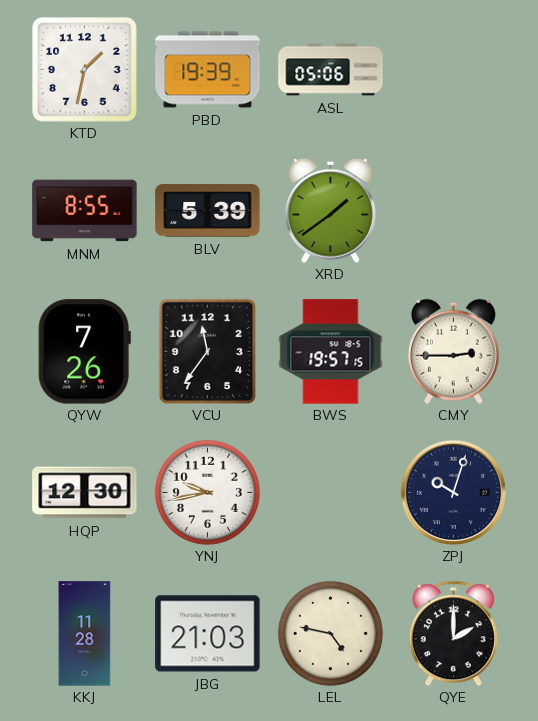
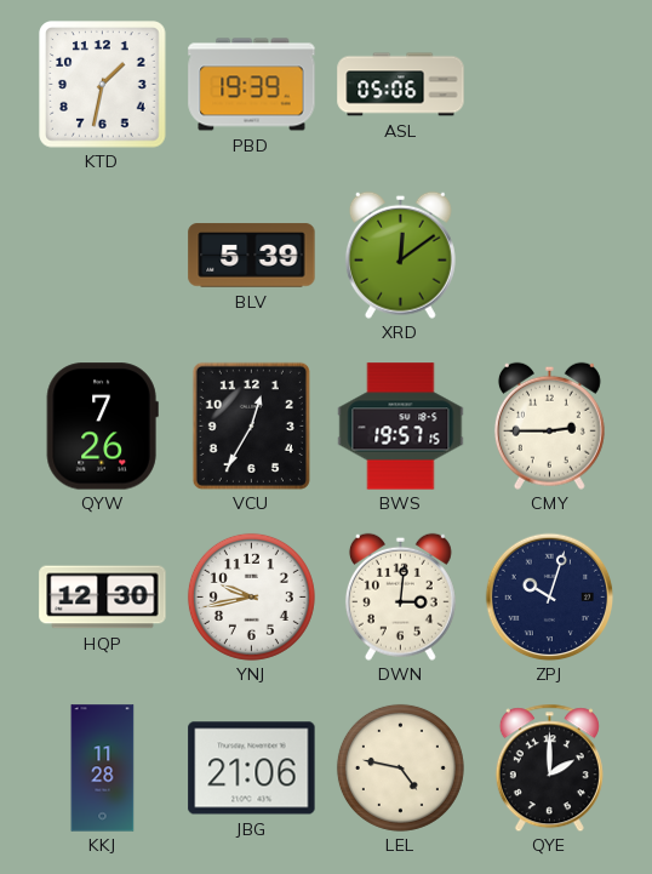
MNM: 8:55 -> none (85, 211)
XRD: 1:39 -> 12:09 (400, 255)
VCU: 11:36 -> 12:35 (251, 425)
DWN: none -> 3:01 (400, 596)
JBG: 21:03 -> 21:06 (252, 769)
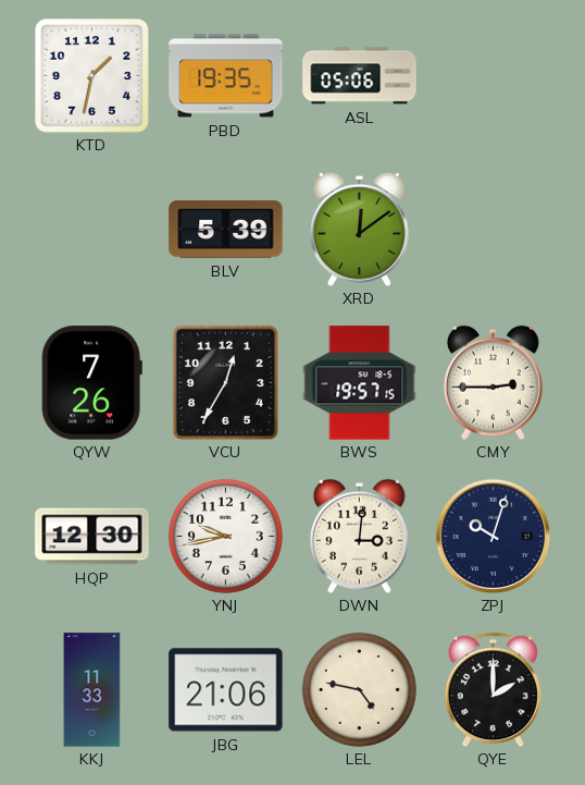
PBD: 19:39 -> 19:35 (226, 76)
KKJ: 11:28 -> 11:33 (92, 690)
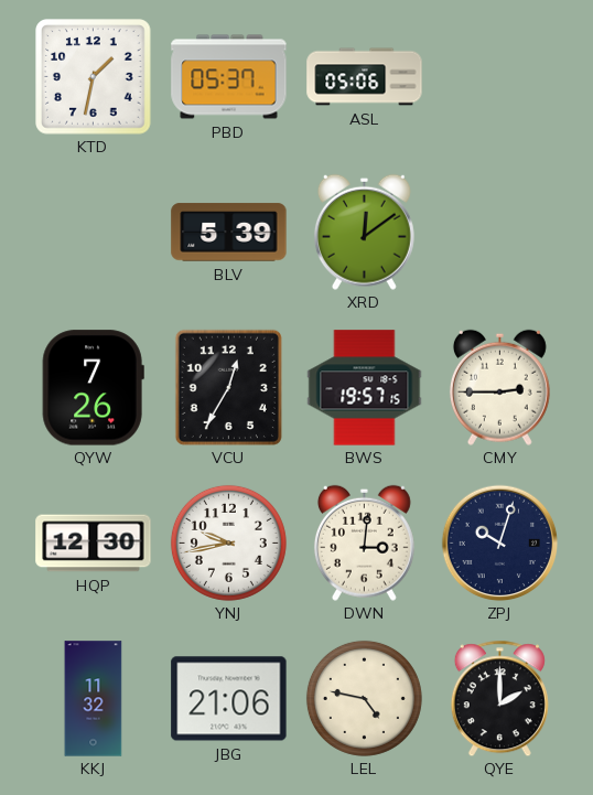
PBD: 19:35 -> 05:37 (229, 77)
KKJ: 11:33 -> 11:32 (94, 699)
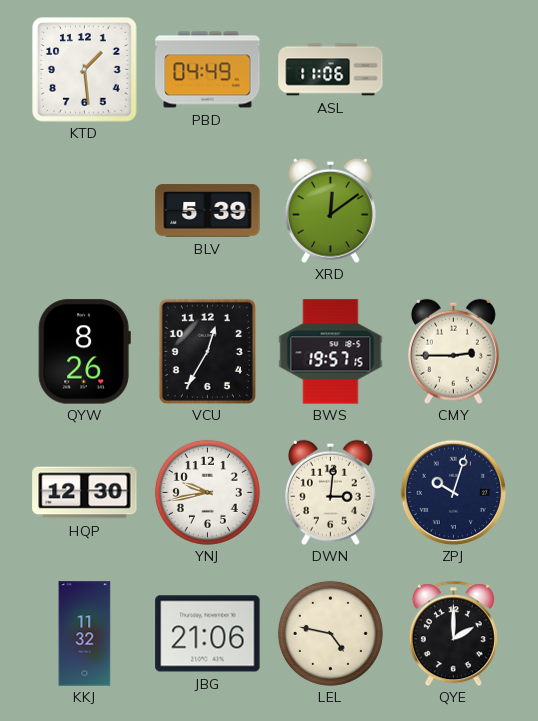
KTD: 1:32 -> 1:29 (85, 70)
PBD: 05:37 -> 04:49 (208, 70)
ASL: 05:06 -> 11:06 (331, 70)
QYW: 7:26 -> 8:26 (84, 352)
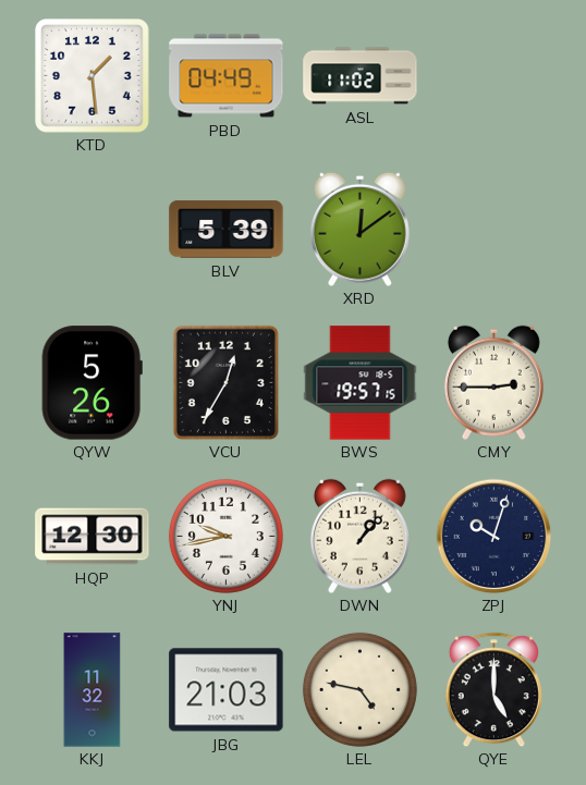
ASL: 11:06 -> 11:02 (361, 76)
QYW: 8:26 -> 5:26 (91, 383)
DWN: 3:01 -> 1:07 (359, 536)
JBG: 21:06 -> 21:03 (227, 690)
QYE: 2:00 -> 5:00 (493, 689)
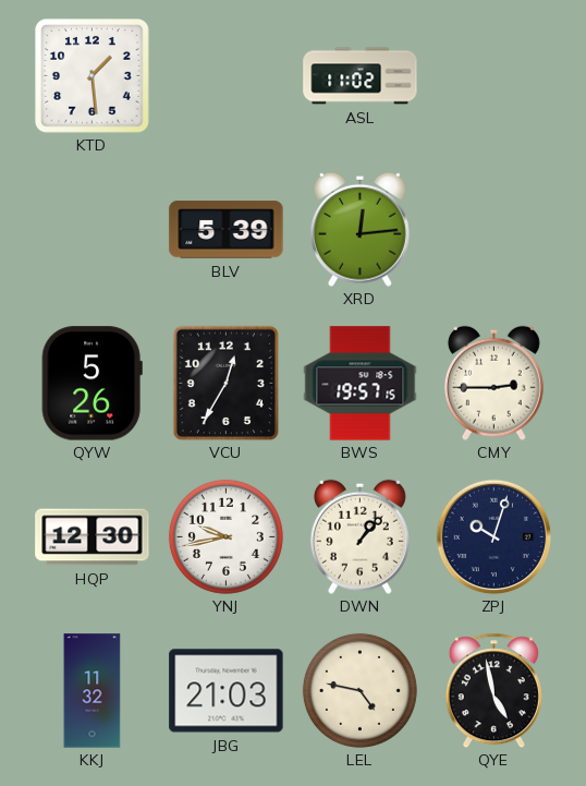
PBD: 04:49 -> none (227, 76)
XRD: 12:09 -> 12:14 (359, 229)
QYE: 5:00 -> 4:58 (493, 690)
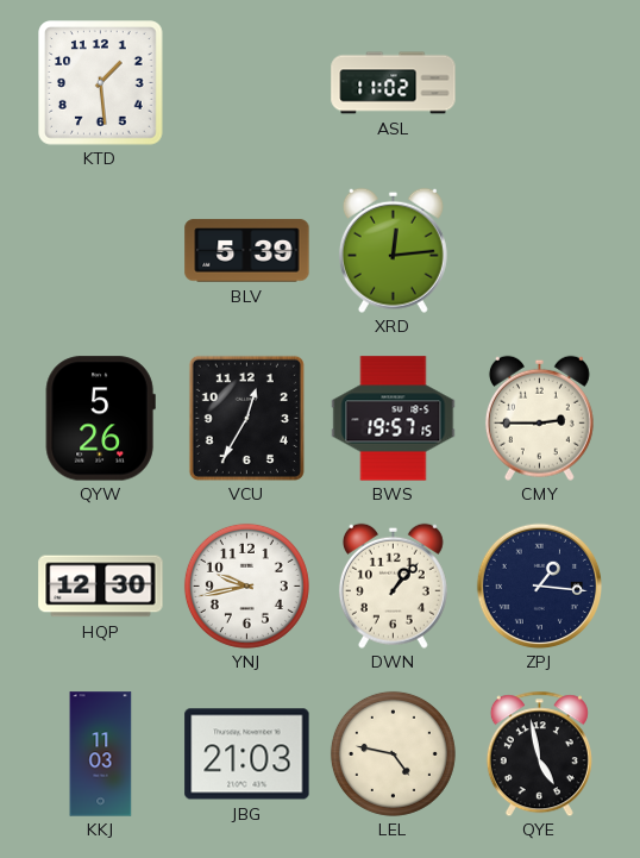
ZPJ: 10:03 -> 1:16 (539, 585)
KKJ: 11:32 -> 11:03 (101, 754)
